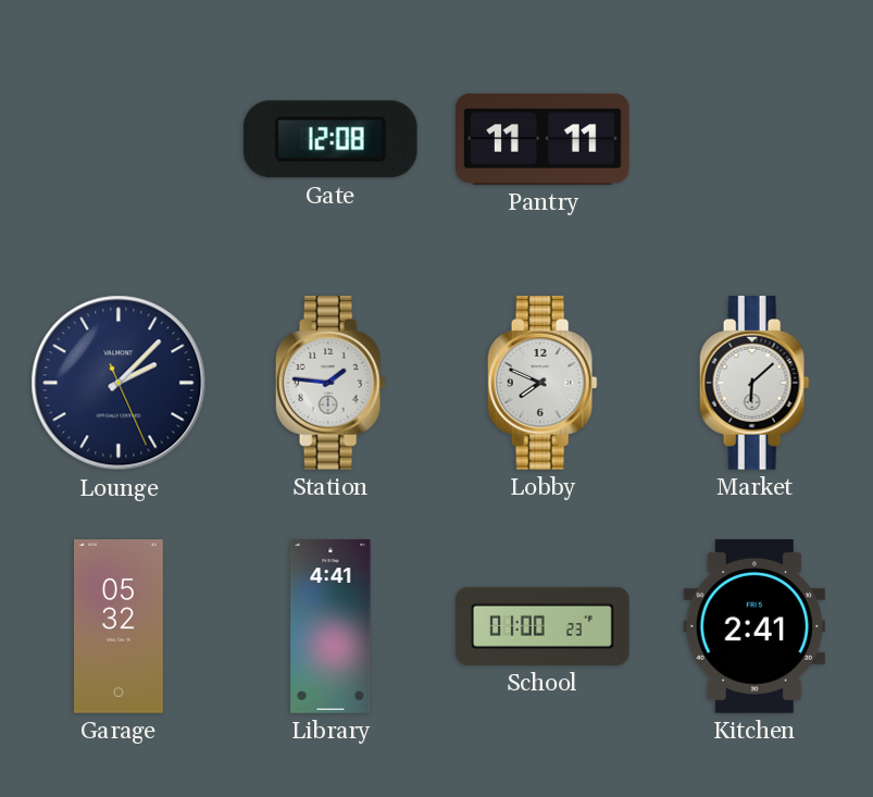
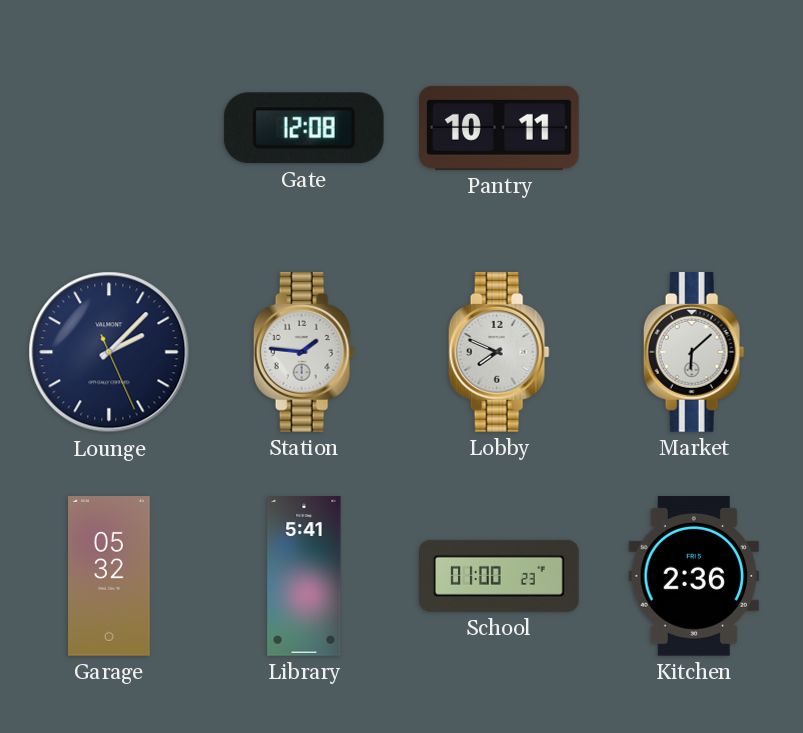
Pantry: 11:11 -> 10:11 (500, 128)
Library: 4:41 -> 5:41 (304, 576)
Kitchen: 2:41 -> 2:36 (694, 577)
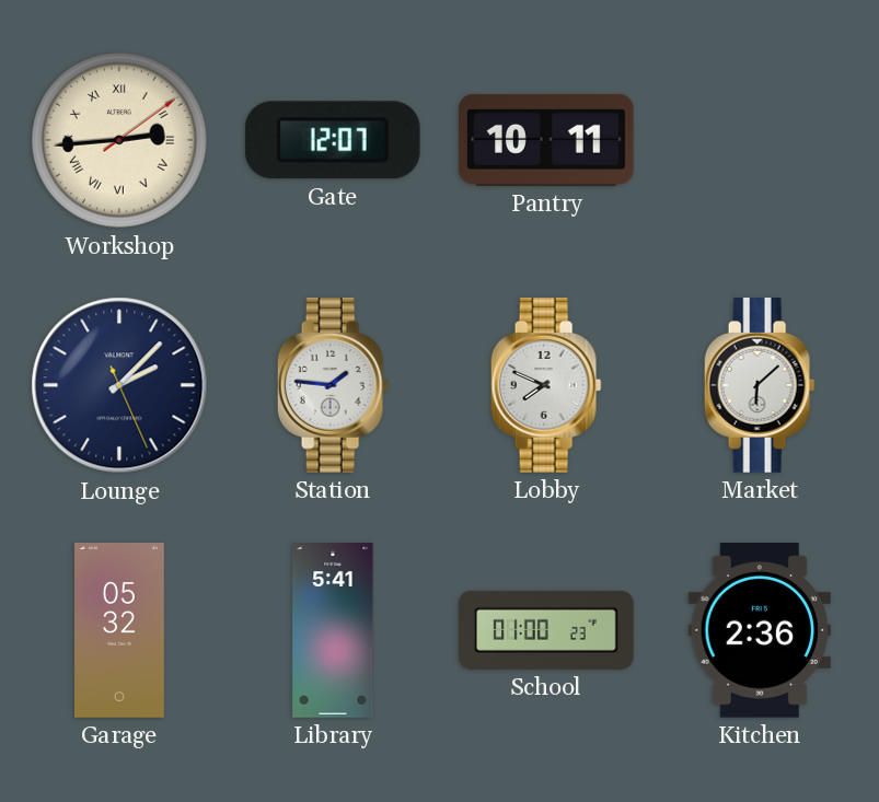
Workshop: none -> 2:44 (120, 141)
Gate: 12:08 -> 12:07 (333, 140)
